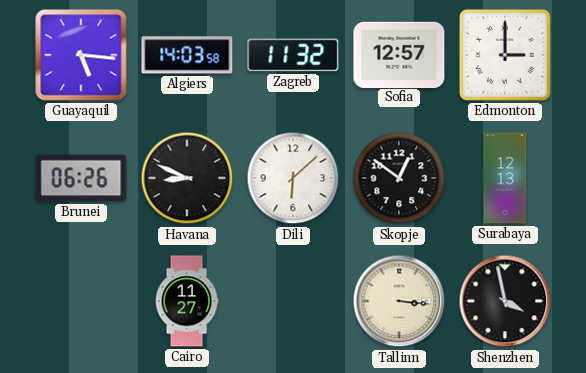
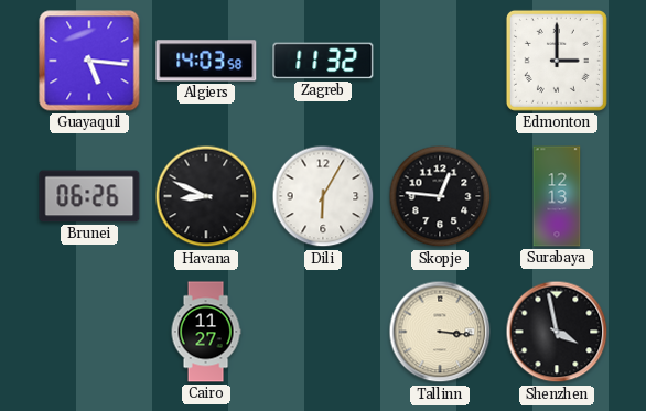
Sofia: 12:57 -> none (399, 54)
Dili: 6:08 -> 6:05 (323, 196)
Skopje: 12:51 -> 12:46 (440, 196)
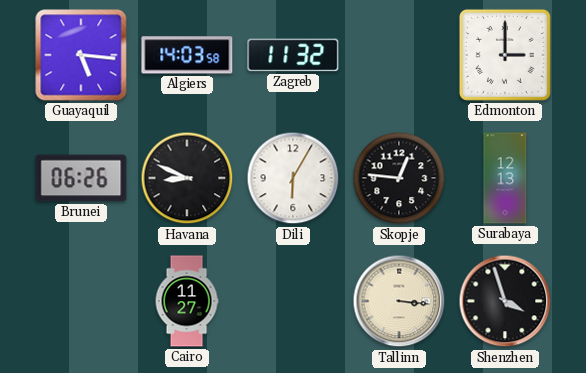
Shenzhen: 3:58 -> 3:57 (505, 301)
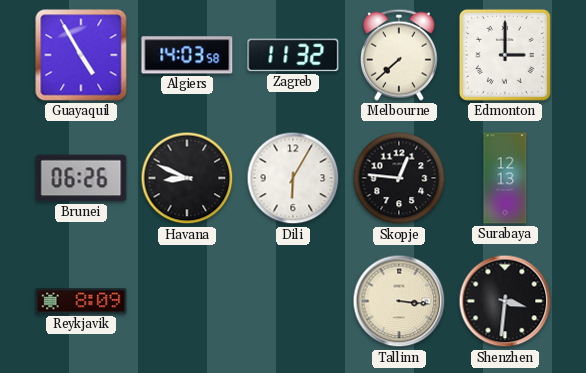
Guayaquil: 5:16 -> 4:55 (81, 55)
Melbourne: none -> 7:38 (399, 55)
Reykjavik: none -> 8:09 (81, 301)
Cairo: 11:27 -> none (187, 301)
Shenzhen: 3:57 -> 3:31 (505, 301)
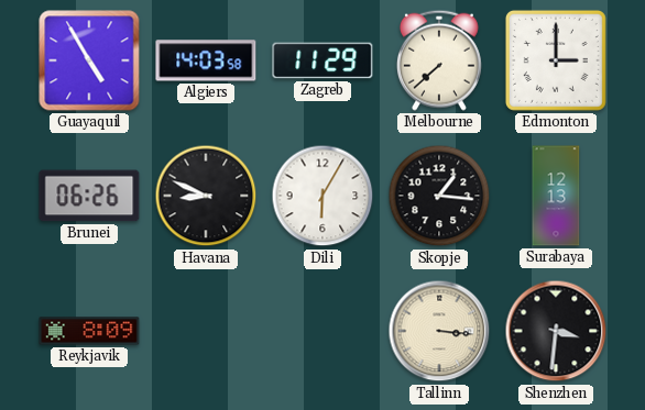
Zagreb: 11:32 -> 11:29 (322, 60)
Skopje: 12:46 -> 1:16 (439, 196)
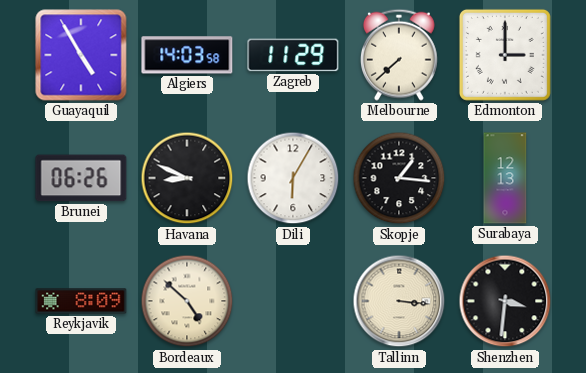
Bordeaux: none -> 4:52 (187, 301)
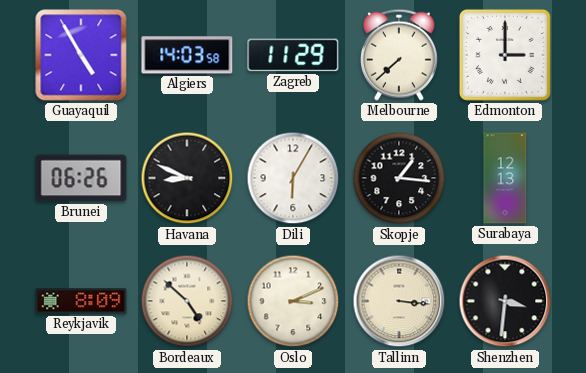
Oslo: none -> 3:11 (293, 301)
